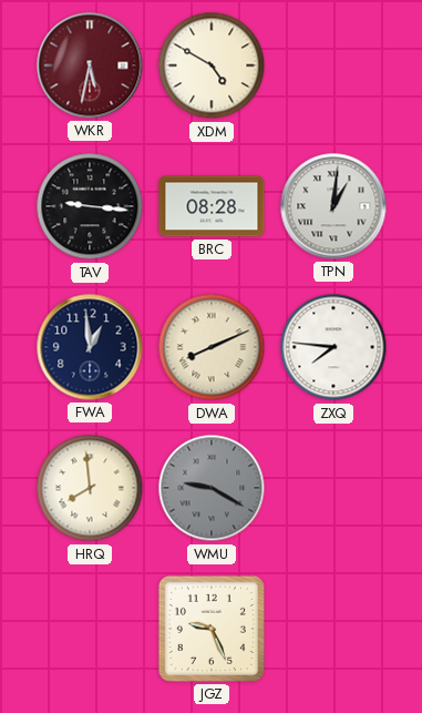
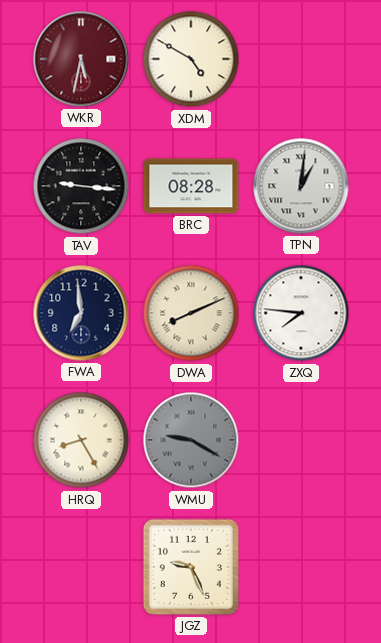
FWA: 12:59 -> 6:59 (81, 313)
HRQ: 7:59 -> 8:25 (81, 440)
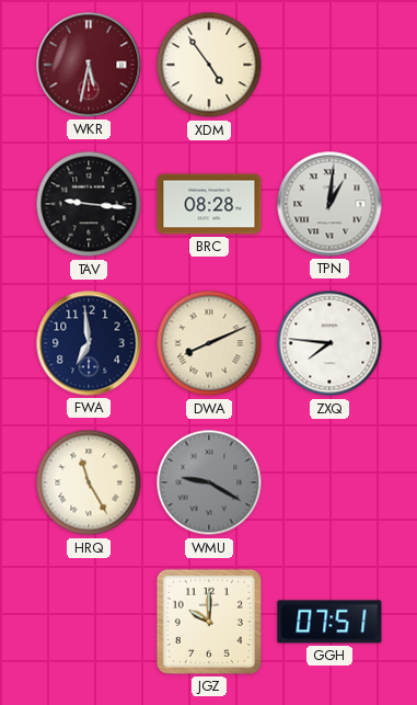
XDM: 4:50 -> 4:54 (209, 65)
HRQ: 8:25 -> 11:25 (89, 482)
JGZ: 9:26 -> 10:00 (209, 622)
GGH: none -> 07:51 (329, 622)
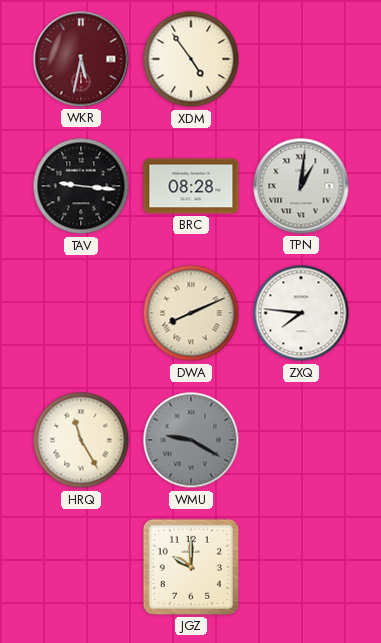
FWA: 6:59 -> none (89, 343)
GGH: 07:51 -> none (329, 622)
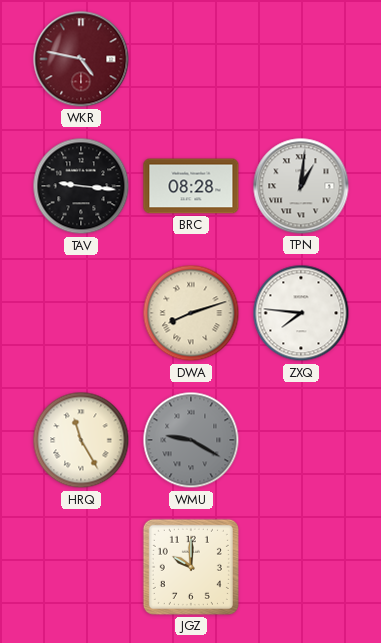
WKR: 5:32 -> 4:47 (81, 59)
XDM: 4:54 -> none (191, 59)
DWA: 8:11 -> 8:12 (191, 313)
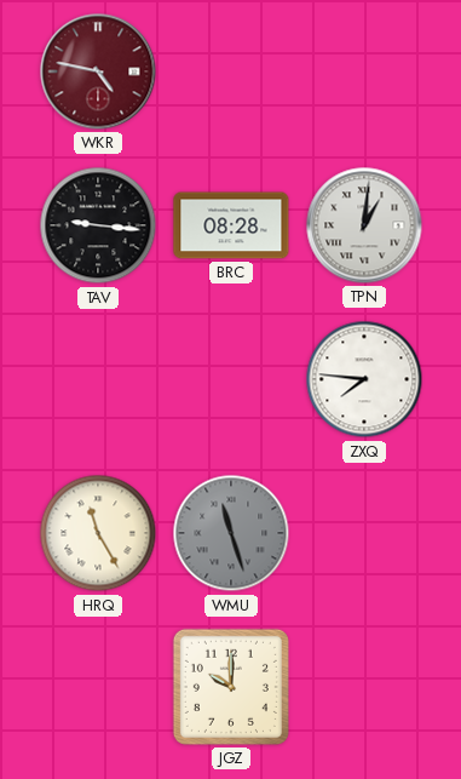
DWA: 8:12 -> none (191, 313)
WMU: 9:20 -> 11:27 (231, 533)
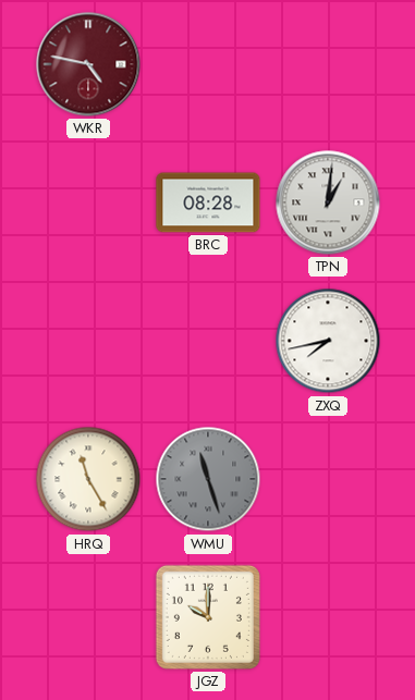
TAV: 9:16 -> none (98, 225)
ZXQ: 7:46 -> 7:43 (328, 341)
